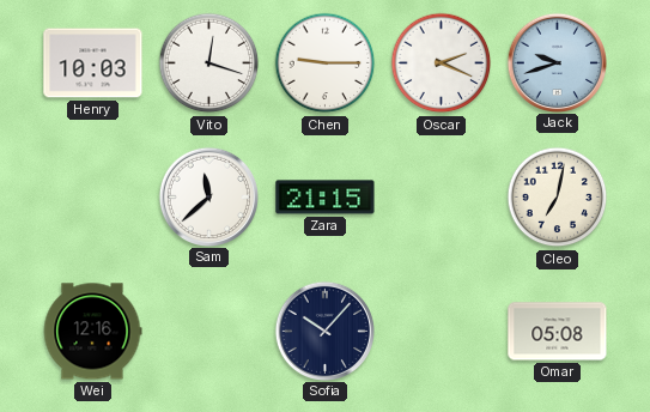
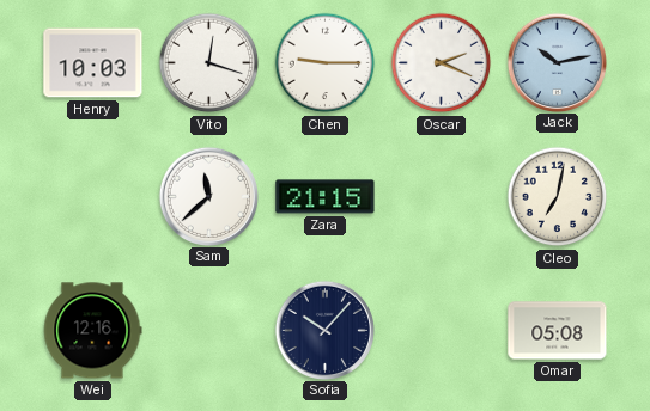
Jack: 9:42 -> 10:13 (557, 62)
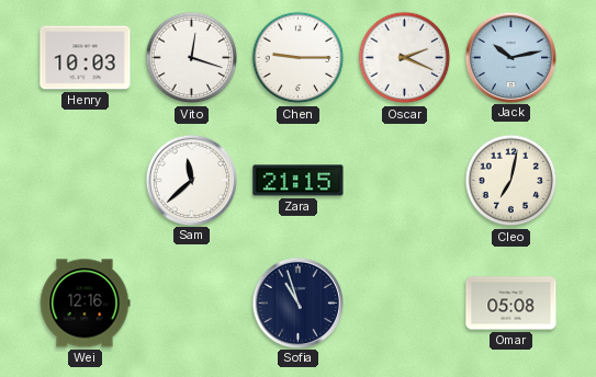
Sofia: 10:07 -> 10:57 (297, 302)
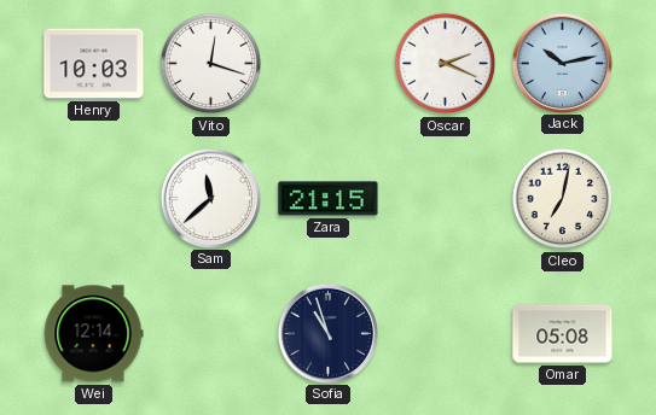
Chen: 9:15 -> none (299, 58)
Wei: 12:16 -> 12:14 (93, 334)
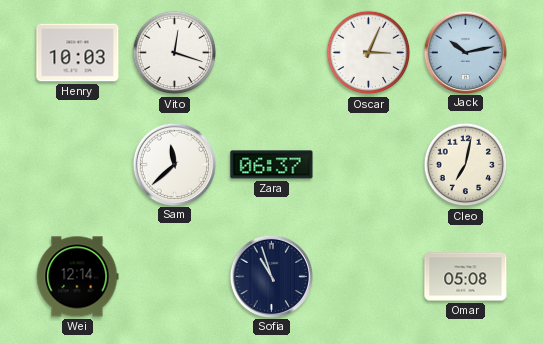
Oscar: 2:19 -> 3:04 (369, 53)
Zara: 21:15 -> 06:37 (272, 165)
